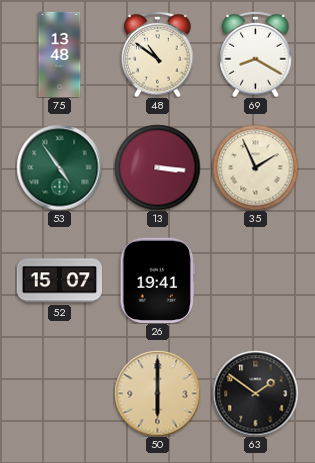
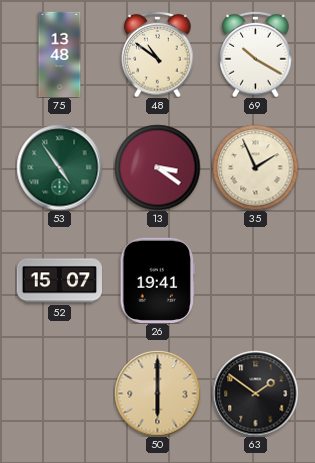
69: 8:20 -> 10:20 (256, 54)
13: 3:16 -> 3:21 (157, 167)
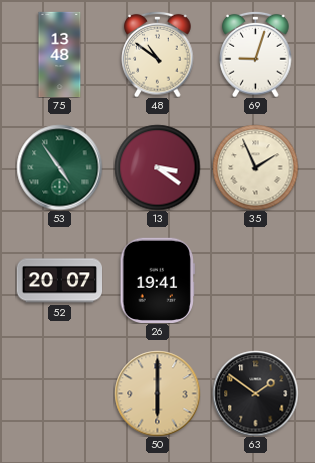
69: 10:20 -> 9:03 (256, 54)
52: 15:07 -> 20:07 (59, 281)
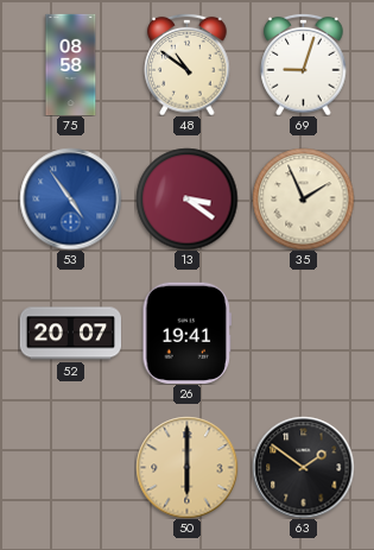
75: 13:48 -> 08:58 (71, 64)
53 dial: green -> blue (70, 198)
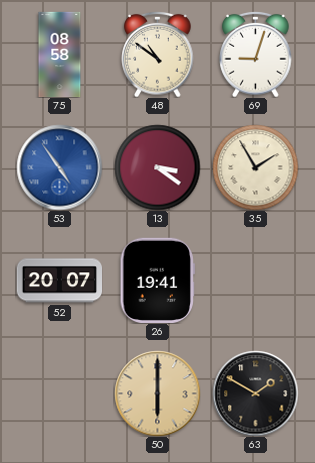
35: 1:56 -> 1:55 (255, 167)
63: 1:51 -> 1:50 (255, 393)
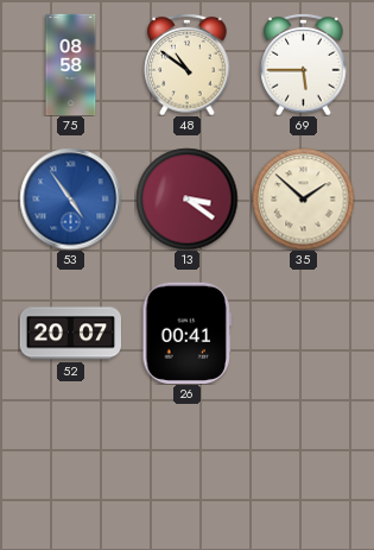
69: 9:03 -> 5:45 (304, 64)
35: 1:55 -> 1:52 (303, 198)
26: 19:41 -> 00:41 (186, 333)
50: 6:00 -> none (157, 393)
63: 1:50 -> none (255, 393)
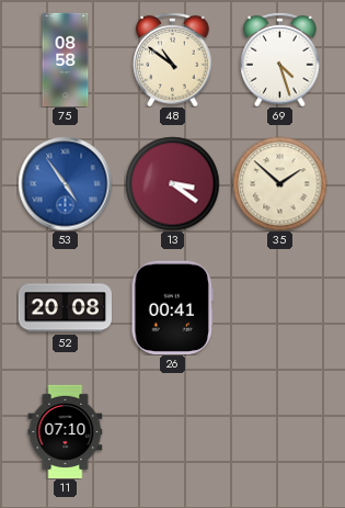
69: 5:45 -> 4:27 (280, 59)
52: 20:07 -> 20:08 (65, 308)
11: none -> 07:10 (66, 431)
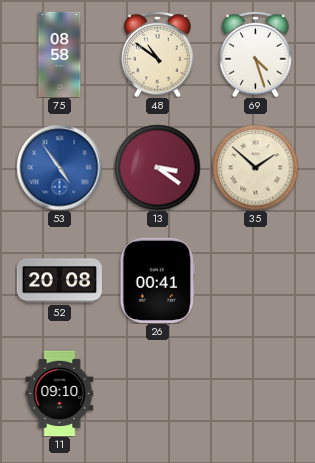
11: 07:10 -> 09:10 (60, 393)
